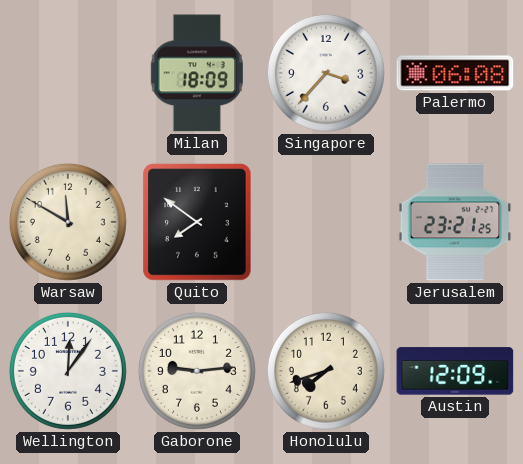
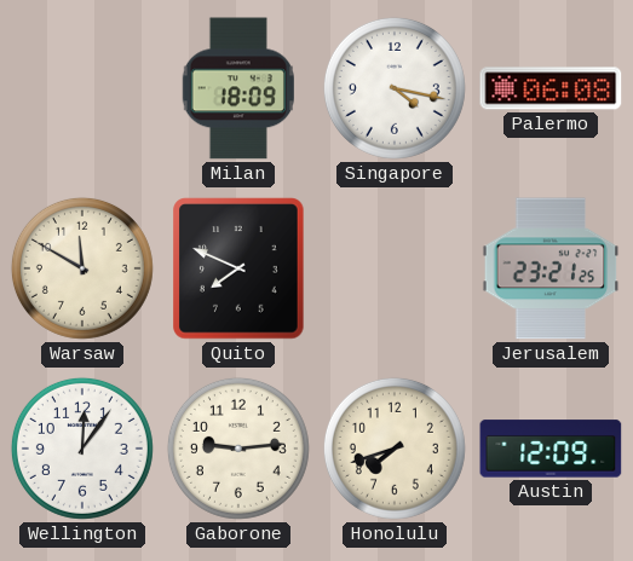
Singapore: 3:37 -> 4:17 (395, 88)
Quito: 7:51 -> 7:49 (238, 268)
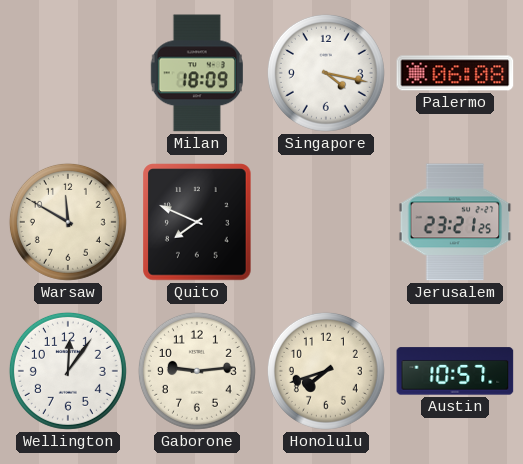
Austin: 12:09 -> 10:57 (455, 371)
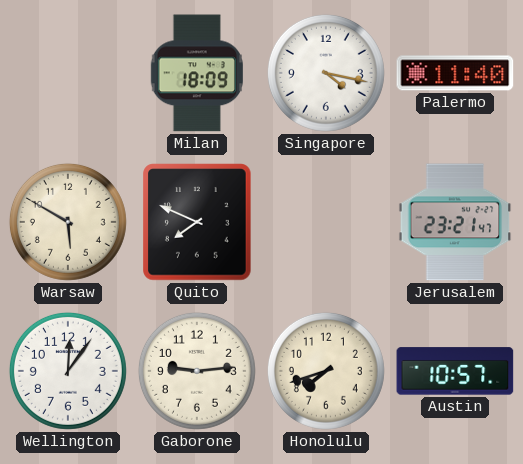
Palermo: 06:08 -> 11:40 (455, 73)
Warsaw: 11:50 -> 5:50 (68, 222)
Jerusalem: 23:21:25 -> 23:21:47 (455, 222)
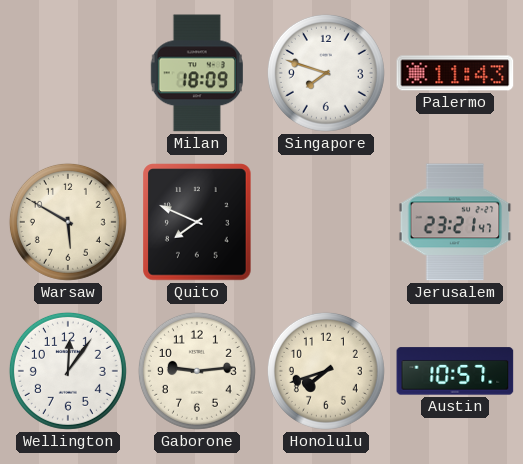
Singapore: 4:17 -> 7:48 (326, 73)
Palermo: 11:40 -> 11:43 (455, 73)
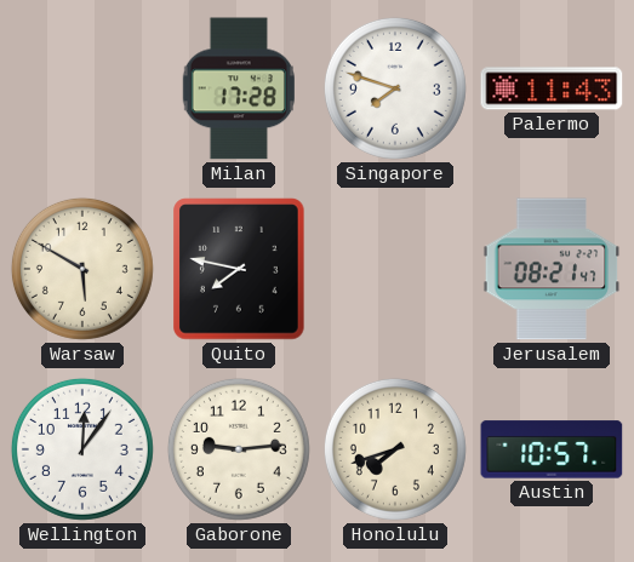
Milan: 18:09 -> 17:28 (239, 88)
Quito: 7:49 -> 7:47 (239, 269)
Jerusalem: 23:21 -> 08:21 (552, 269)
